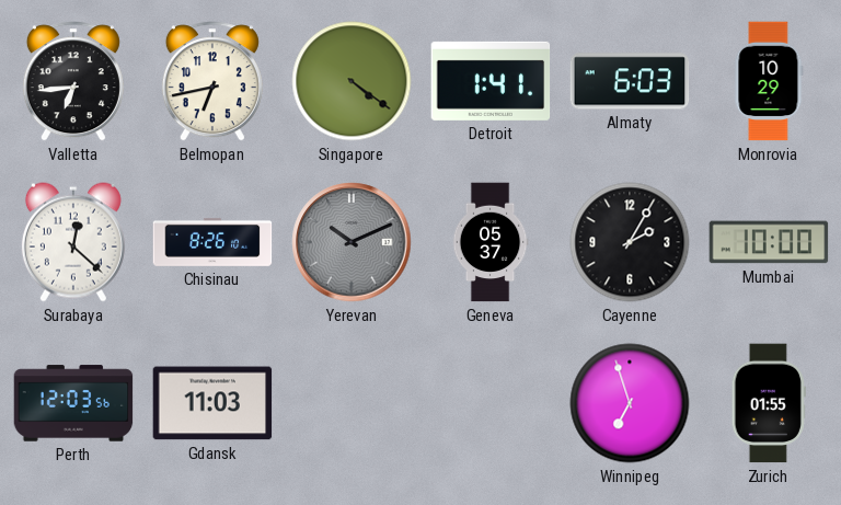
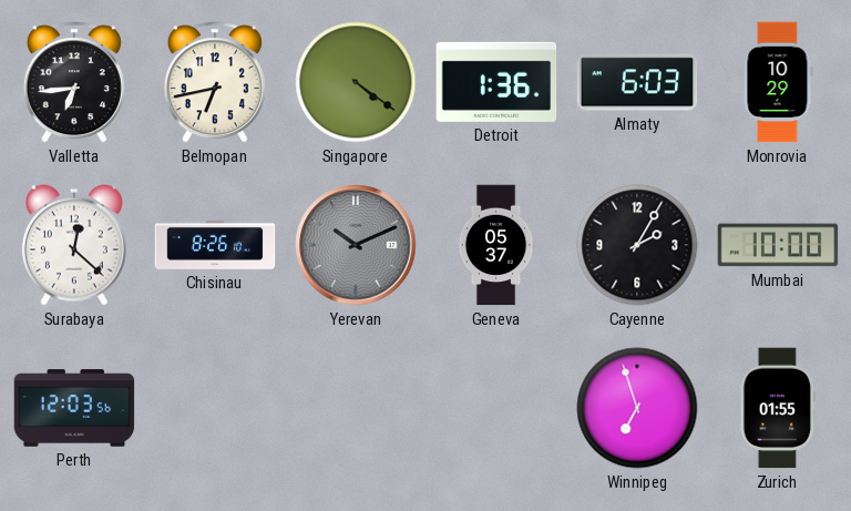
Detroit: 1:41 -> 1:36 (496, 82)
Gdansk: 11:03 -> none (212, 403)
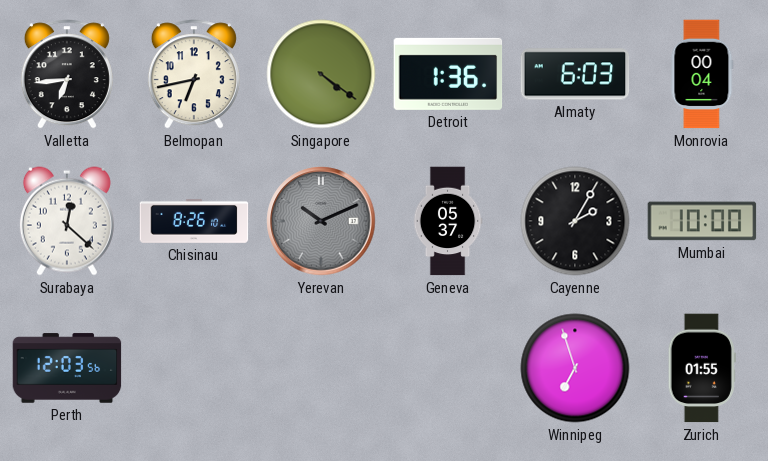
Monrovia: 10:29 -> 00:04 (702, 74)
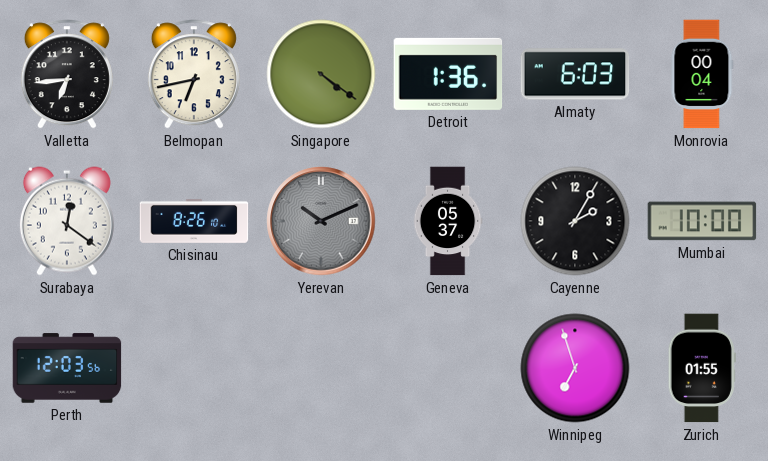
Surabaya: 12:22 -> 12:21 (67, 221)
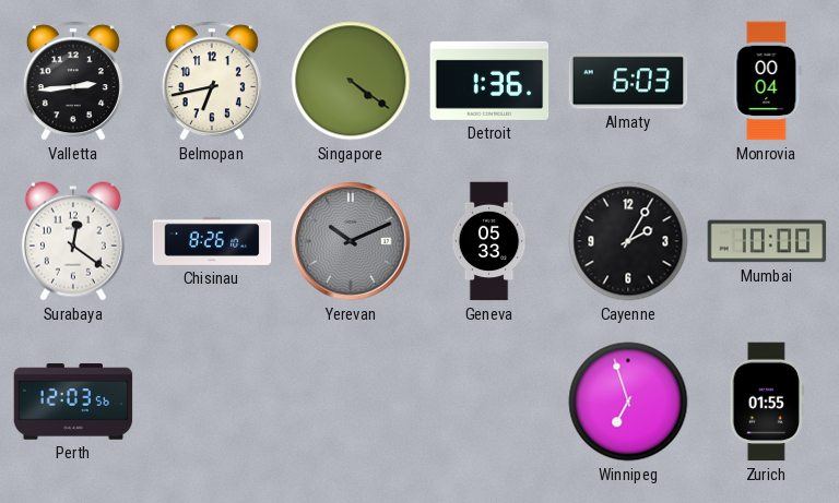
Valletta: 6:44 -> 2:44 (73, 81)
Geneva: 05:37 -> 05:33 (489, 241)
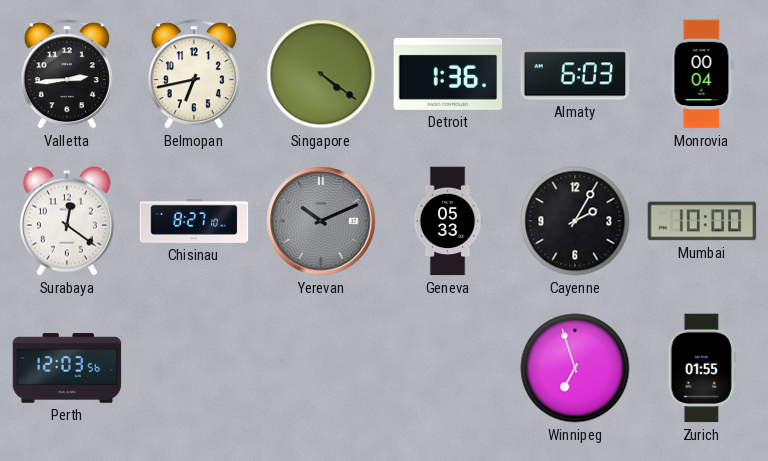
Chisinau: 8:26 -> 8:27 (194, 221)
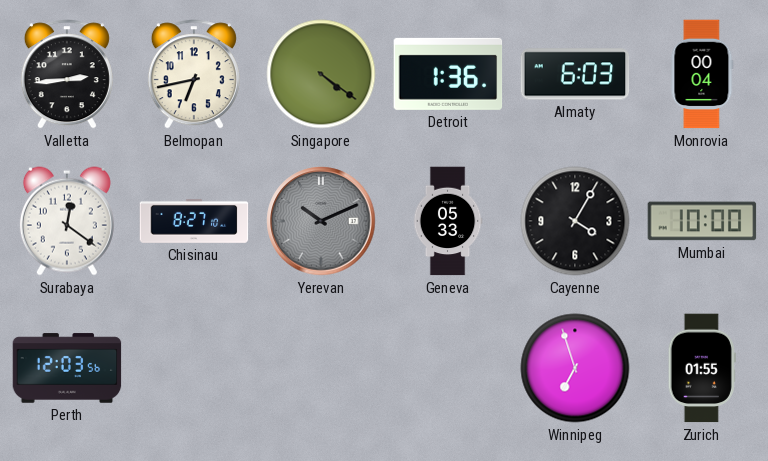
Cayenne: 2:05 -> 4:05 (575, 221)
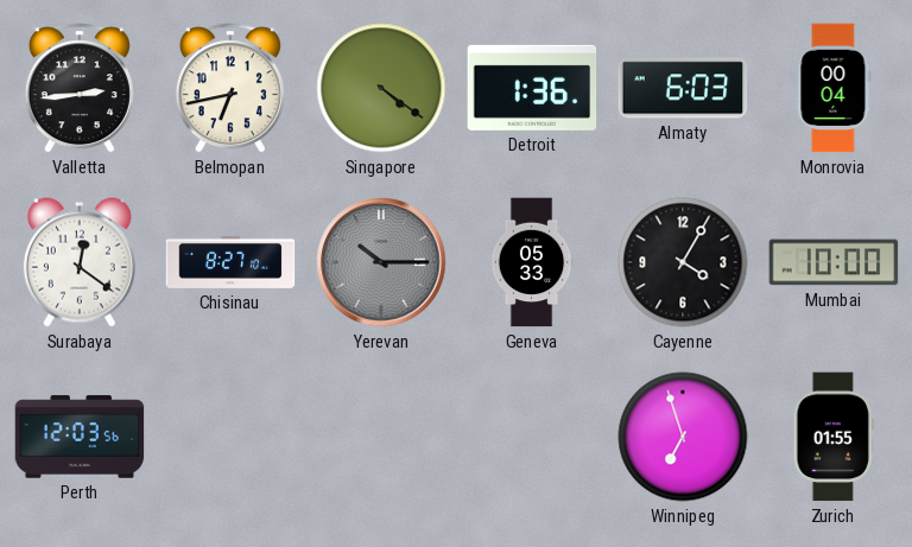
Yerevan: 10:11 -> 10:15 (381, 262)
